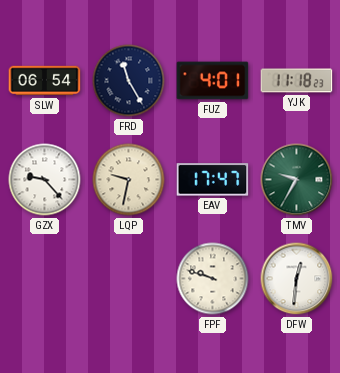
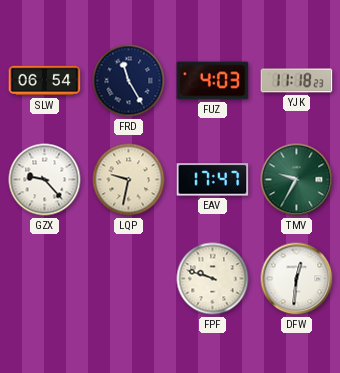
FUZ: 4:01 -> 4:03 (213, 81)
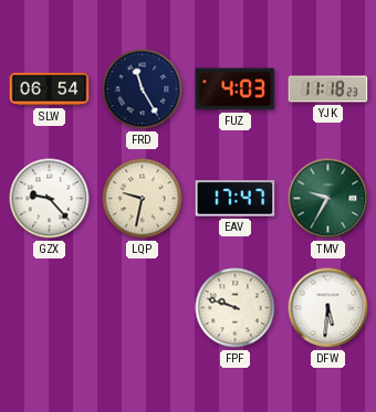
DFW: 12:31 -> 5:31 (328, 308)
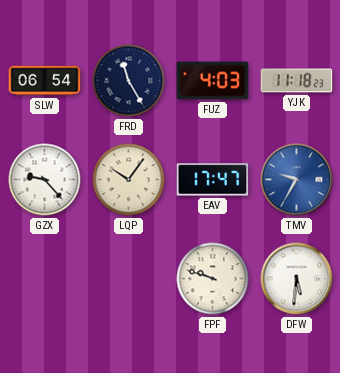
LQP: 9:32 -> 10:06 (129, 180)
TMV dial: green -> blue (297, 180)
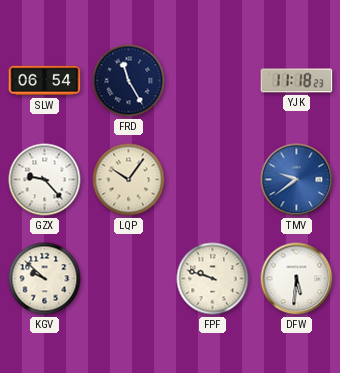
FUZ: 4:03 -> none (213, 81)
EAV: 17:47 -> none (213, 180)
TMV: 9:35 -> 9:39 (297, 180)
KGV: none -> 9:52 (45, 279)
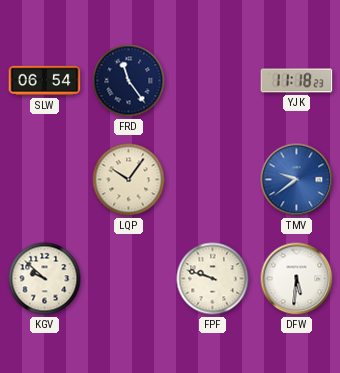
FRD: 11:25 -> 11:24 (129, 81)
GZX: 9:23 -> none (45, 180)
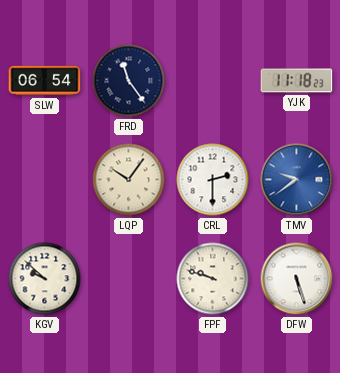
CRL: none -> 2:30 (213, 180)
DFW: 5:31 -> 5:27 (297, 279)
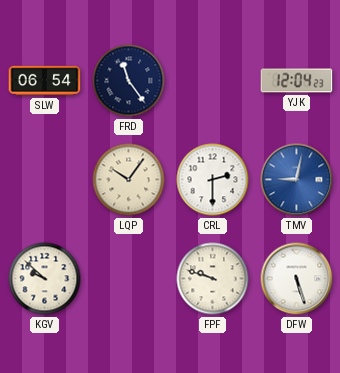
YJK: 11:18 -> 12:04 (297, 81)
TMV: 9:39 -> 9:02 (297, 180)
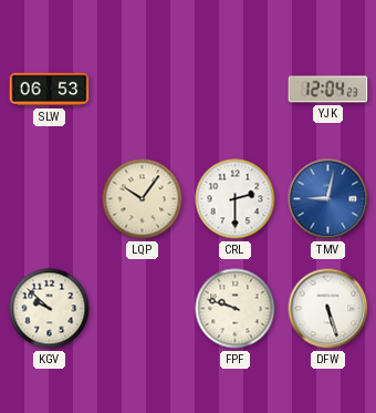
SLW: 06:54 -> 06:53 (50, 90)
FRD: 11:24 -> none (129, 81)
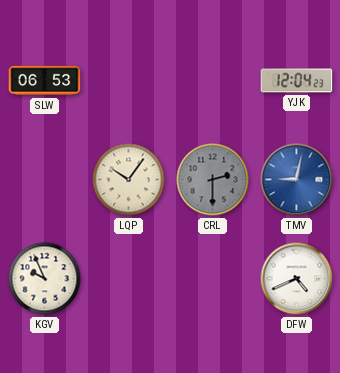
CRL dial: white -> grey (213, 180)
KGV: 9:52 -> 9:56 (45, 279)
FPF: 9:48 -> none (236, 309)
DFW: 5:27 -> 4:41 (297, 279)
